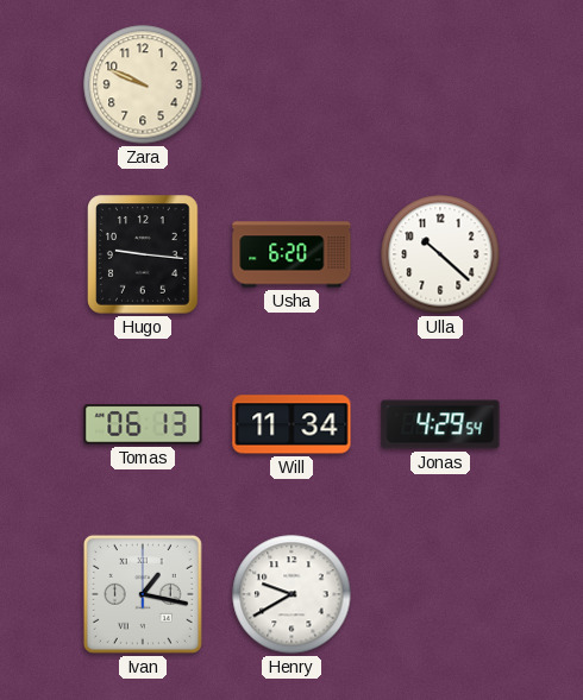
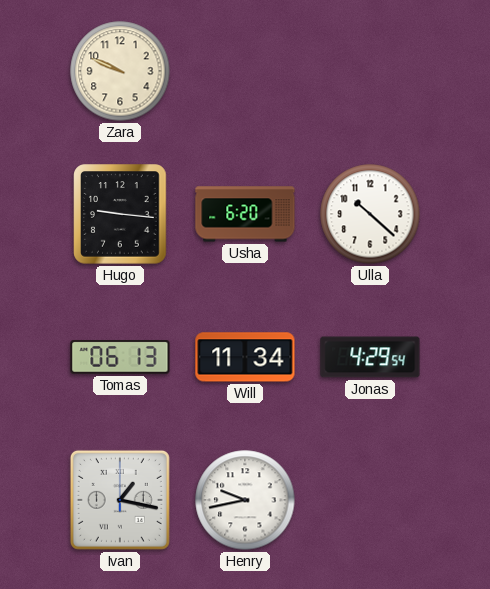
Henry: 9:40 -> 9:43 (245, 500)
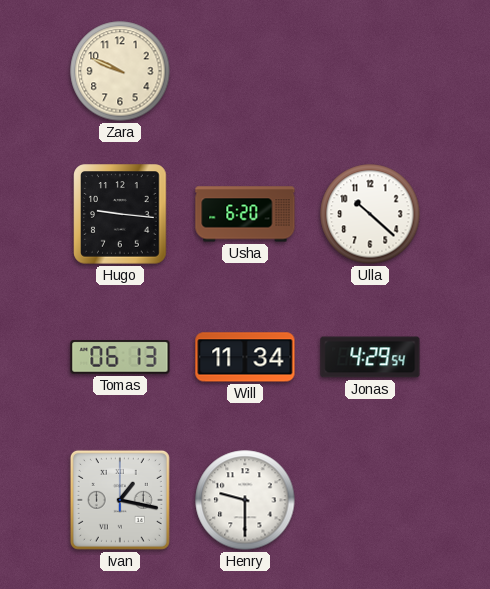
Henry: 9:43 -> 9:30 (245, 500)
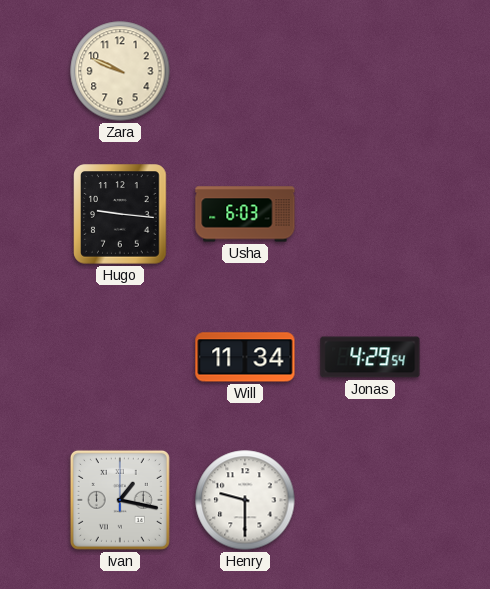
Usha: 6:20 -> 6:03 (245, 214)
Ulla: 10:22 -> none (370, 214)
Tomas: 06:13 -> none (120, 357)
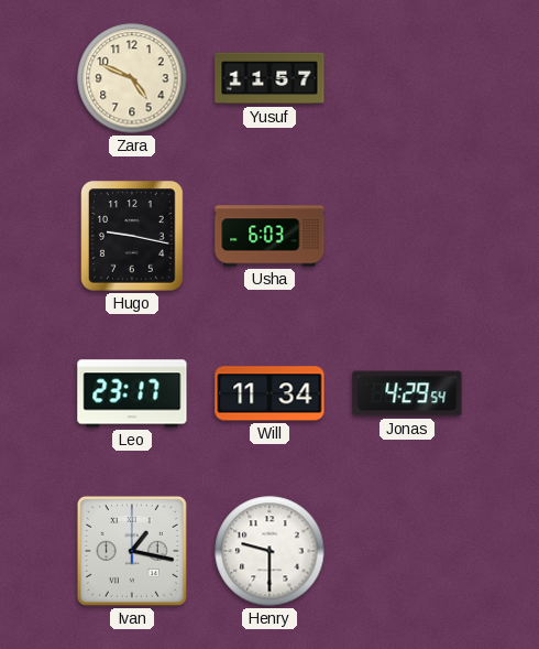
Zara: 9:49 -> 4:49 (132, 78)
Yusuf: none -> 11:57 (269, 78)
Hugo: 9:16 -> 9:17 (132, 236)
Leo: none -> 23:17 (132, 393)
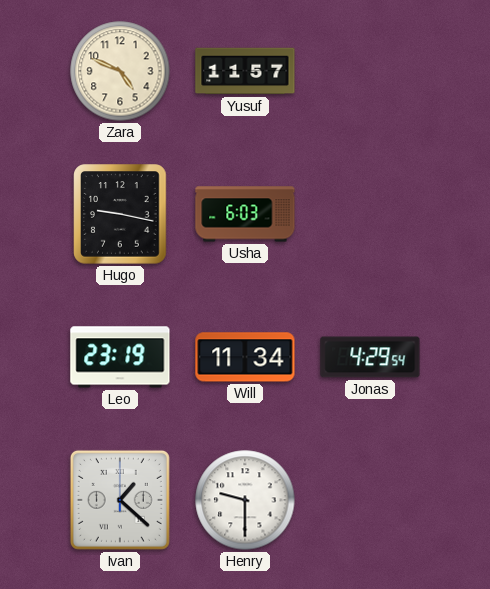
Leo: 23:17 -> 23:19 (120, 357)
Ivan: 1:17 -> 1:22 (120, 500)
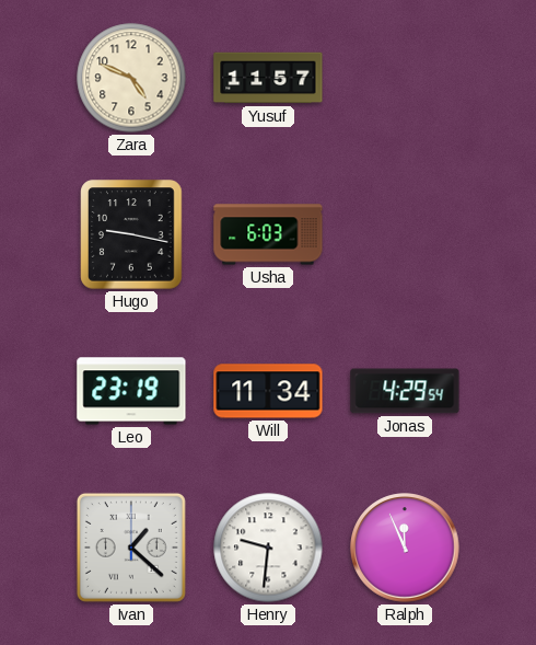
Henry: 9:30 -> 9:31 (268, 548)
Ralph: none -> 11:56 (405, 548)
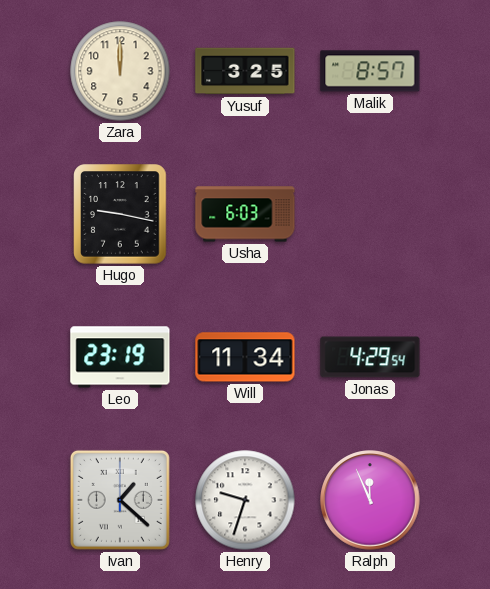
Zara: 4:49 -> 12:00 (120, 71)
Yusuf: 11:57 -> 3:25 (245, 71)
Malik: none -> 8:57 (370, 71)
Henry: 9:31 -> 9:33 (245, 500)
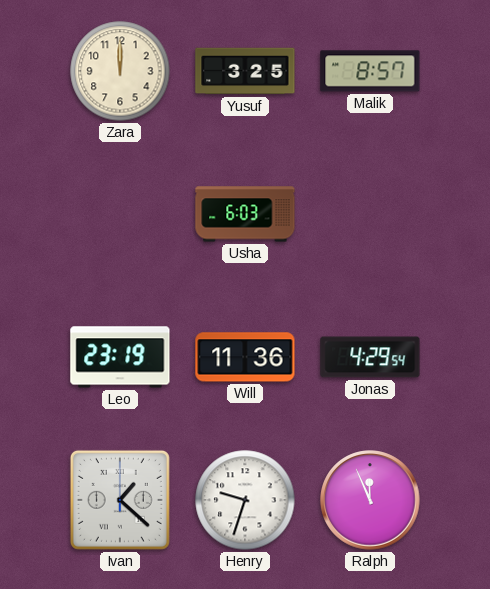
Hugo: 9:17 -> none (120, 214)
Will: 11:34 -> 11:36 (245, 357)
